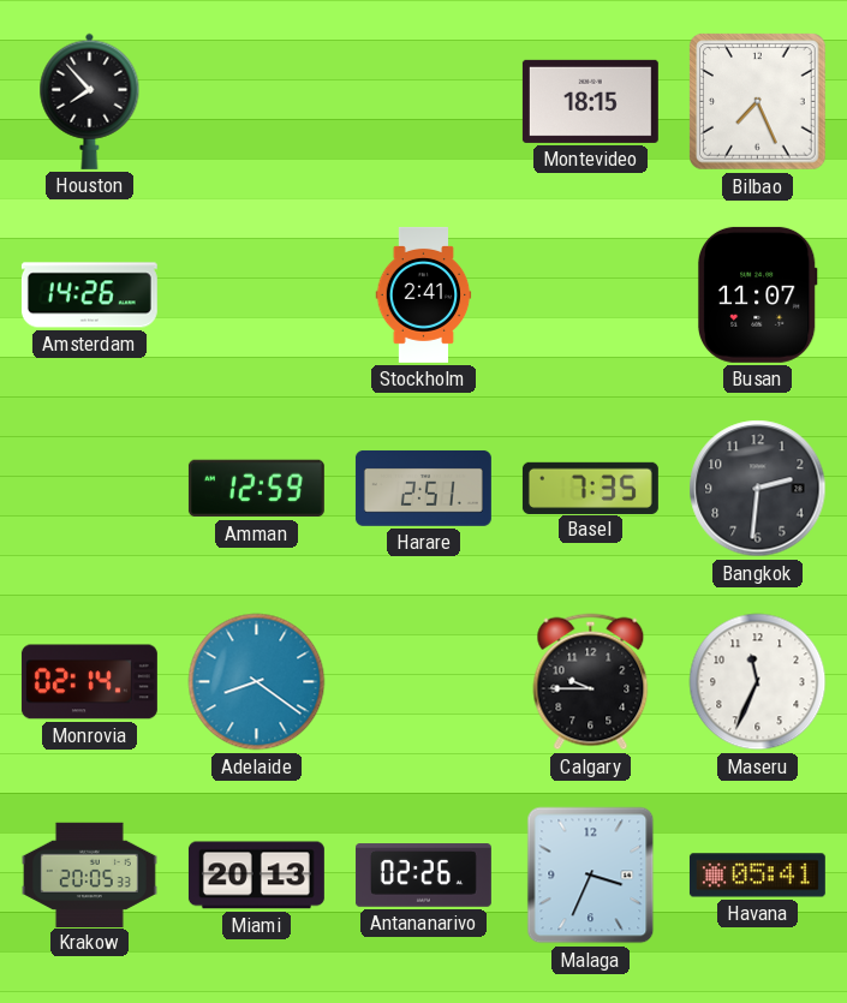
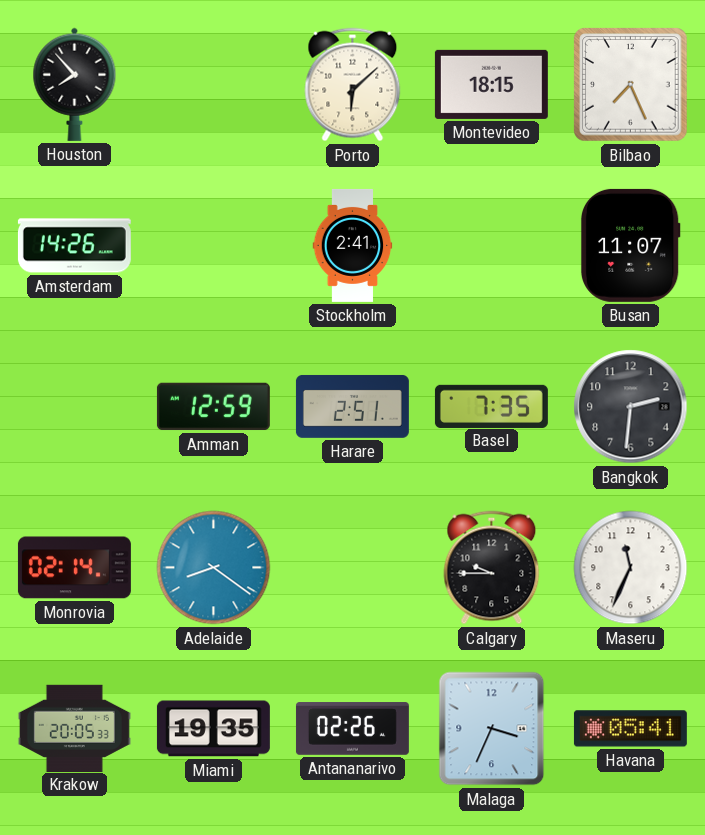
Porto: none -> 6:08 (353, 85)
Miami: 20:13 -> 19:35 (213, 729)
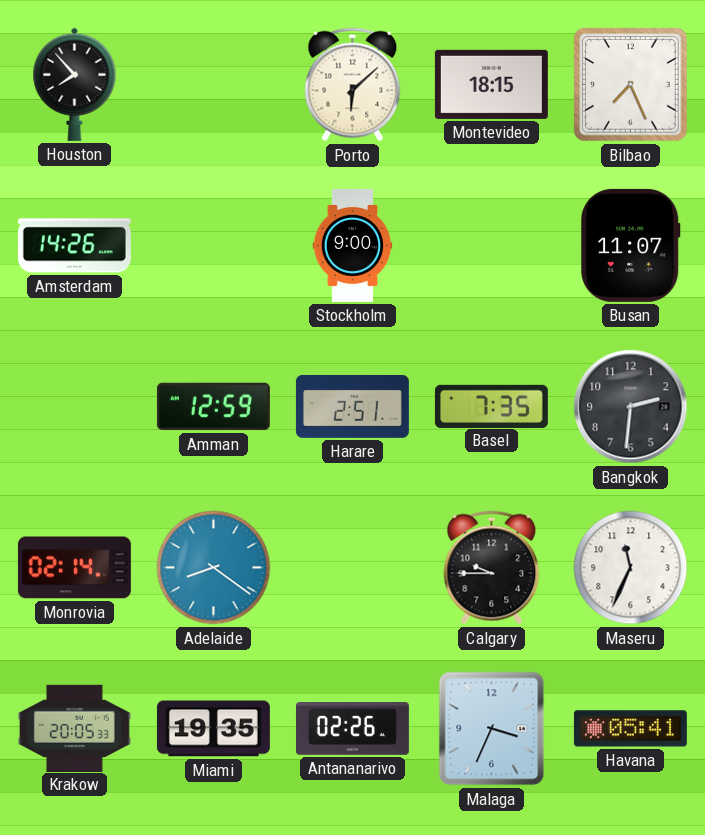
Stockholm: 2:41 -> 9:00 (353, 245)
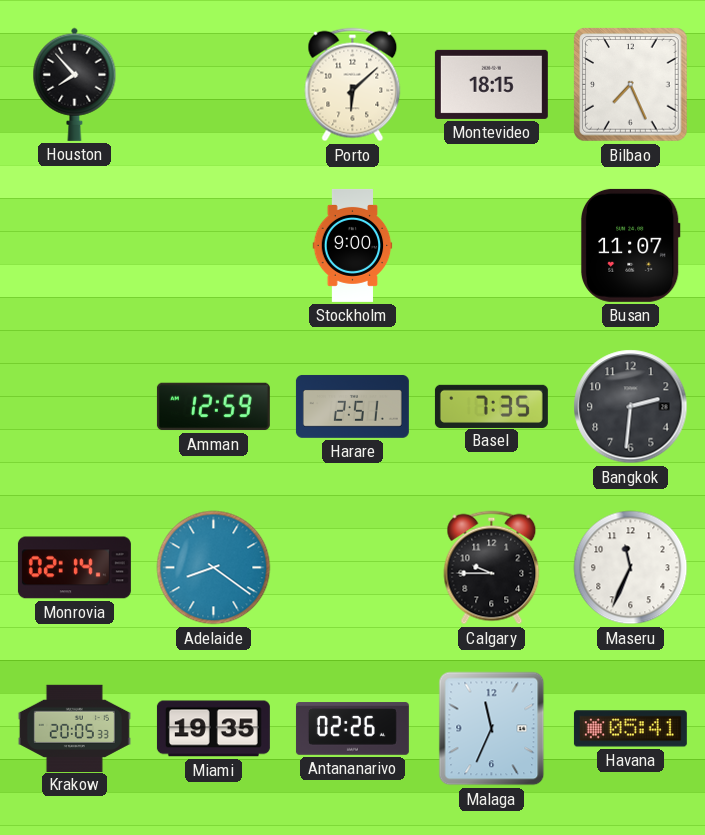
Amsterdam: 14:26 -> none (74, 246)
Malaga: 3:34 -> 11:34 (492, 729)
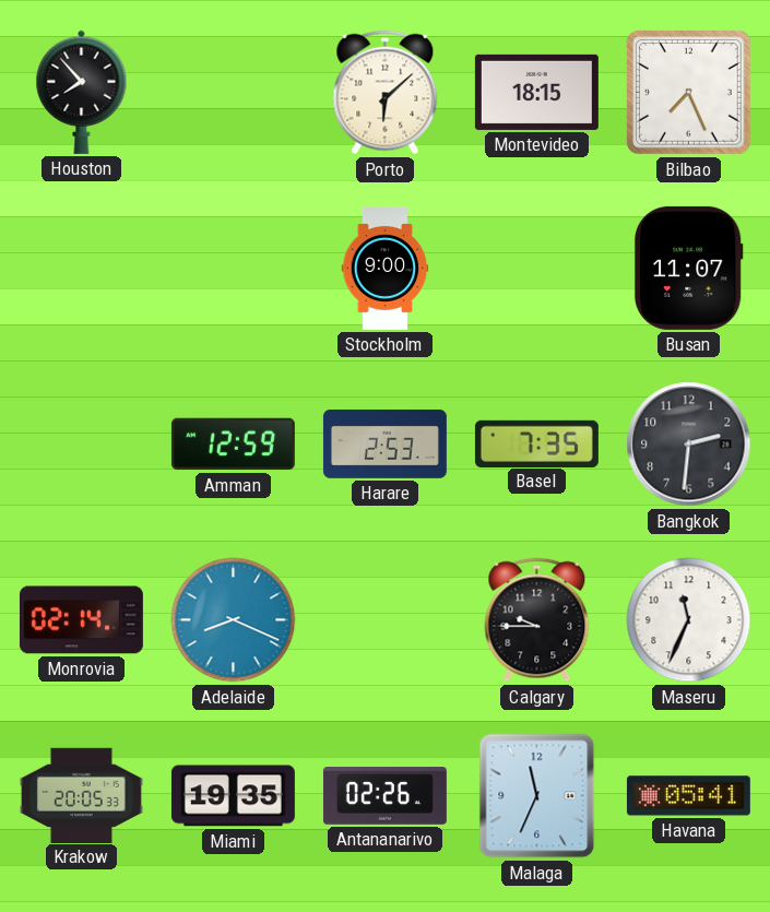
Harare: 2:51 -> 2:53 (384, 443)
Adelaide: 8:21 -> 8:19 (234, 620)
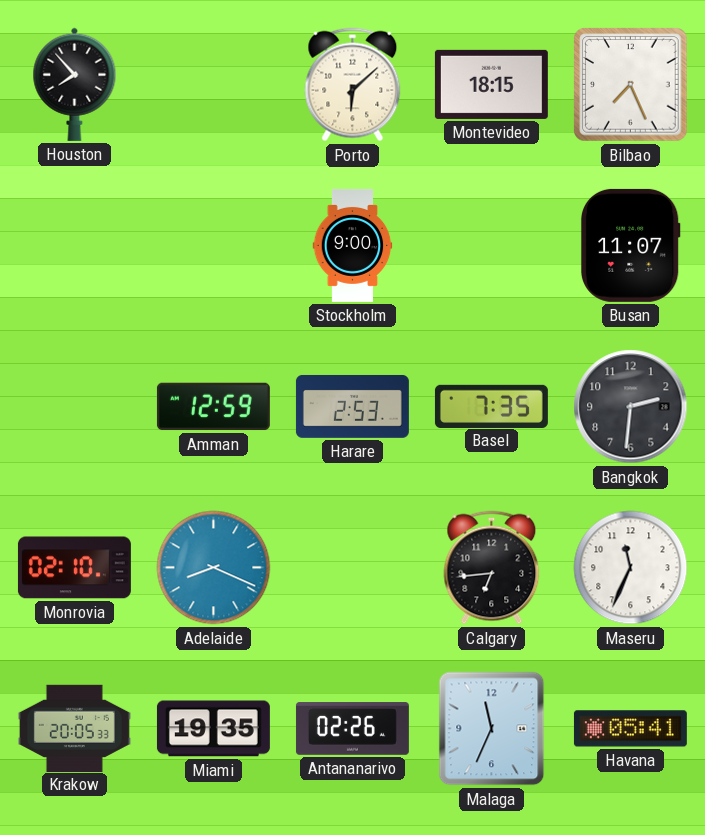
Monrovia: 02:14 -> 02:10 (74, 568)
Calgary: 9:45 -> 6:44 (492, 568)
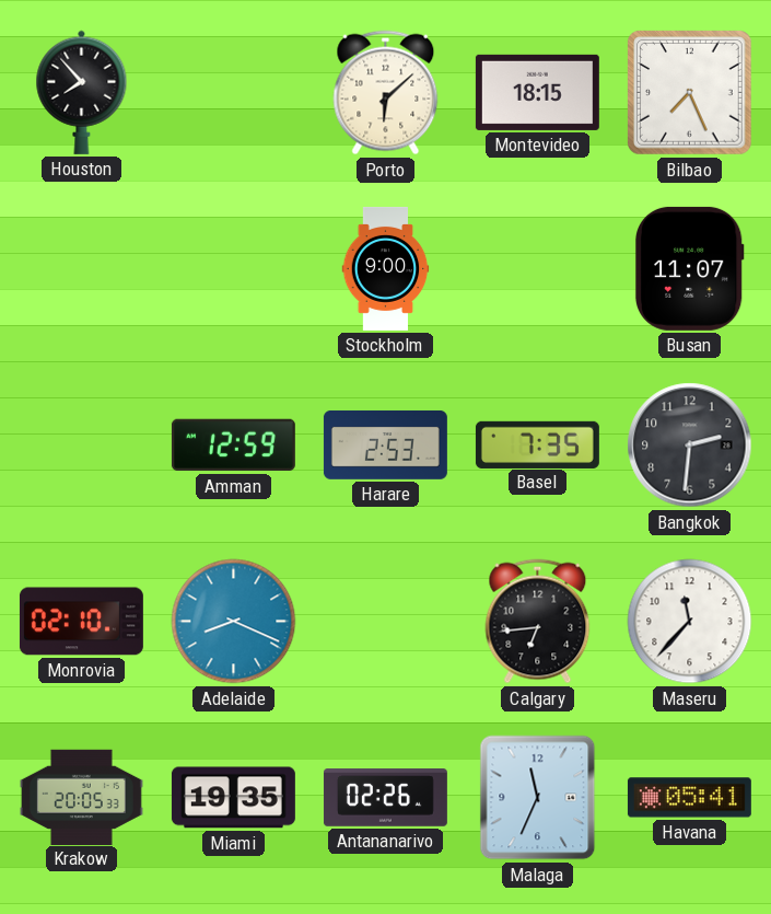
Maseru: 11:34 -> 11:37 (690, 622)
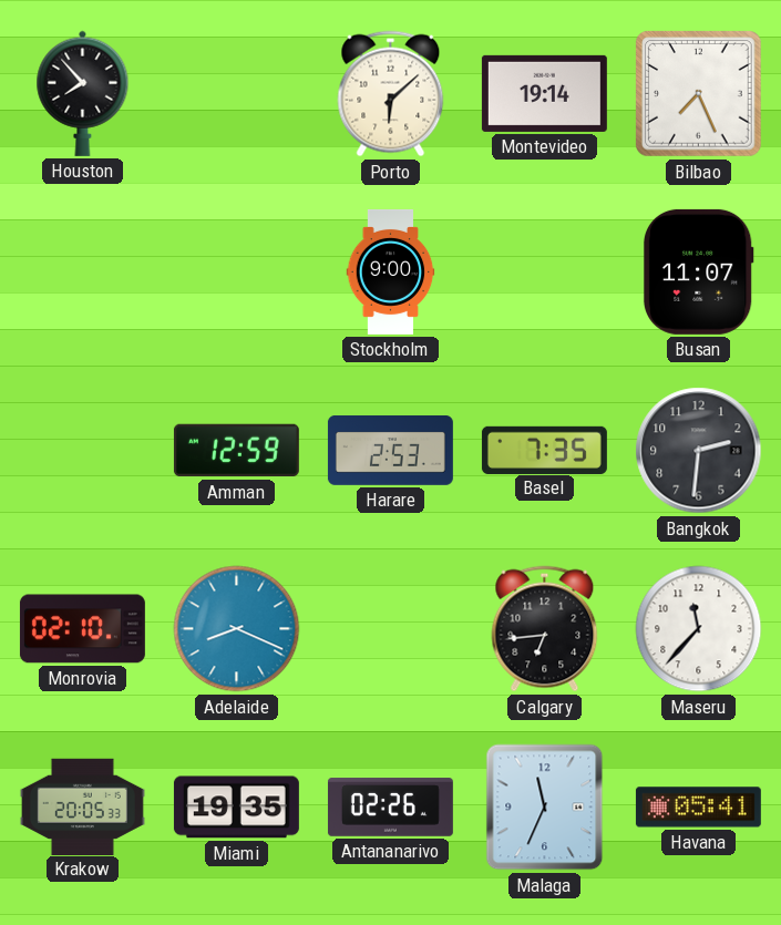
Montevideo: 18:15 -> 19:14 (544, 93)
